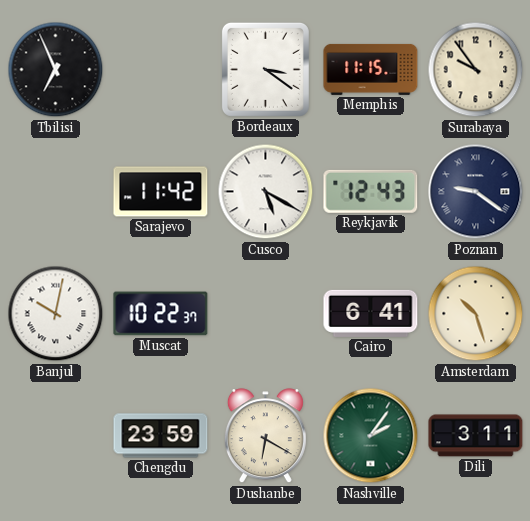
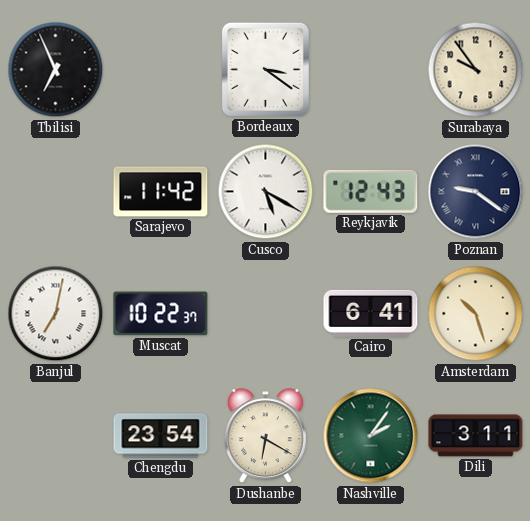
Memphis: 11:15 -> none (371, 69)
Banjul: 10:02 -> 7:02 (56, 314)
Chengdu: 23:59 -> 23:54 (161, 436)
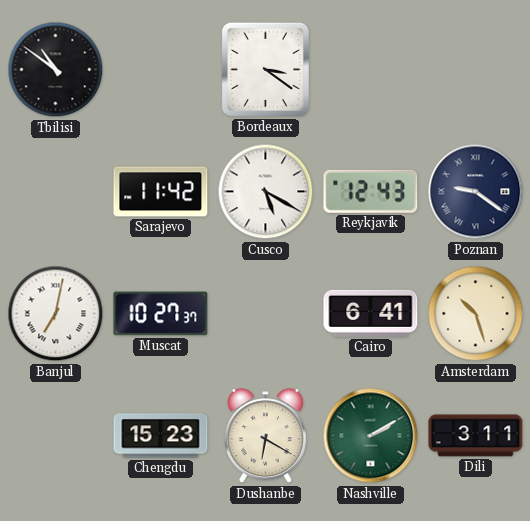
Tbilisi: 6:56 -> 10:51 (56, 70)
Surabaya: 9:54 -> none (476, 70)
Muscat: 10:22 -> 10:27 (161, 314)
Chengdu: 23:54 -> 15:23 (161, 436)
Nashville: 2:06 -> 2:10 (371, 436)
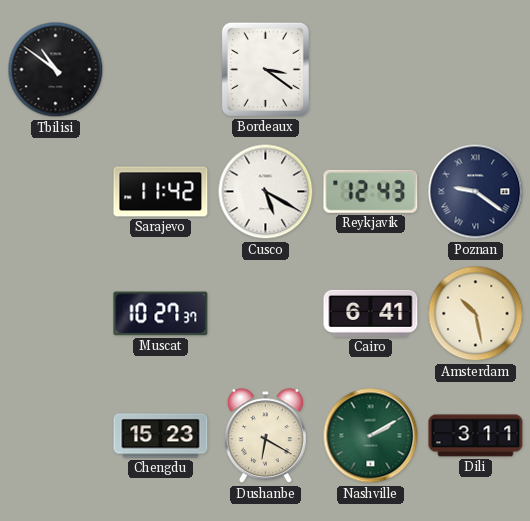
Banjul: 7:02 -> none (56, 314)
Amsterdam: 10:27 -> 10:28 (476, 314)
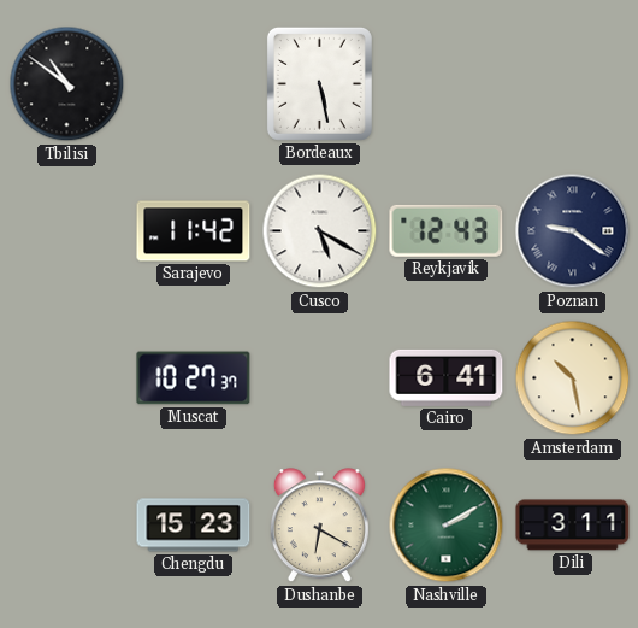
Bordeaux: 3:21 -> 5:28 (319, 83)
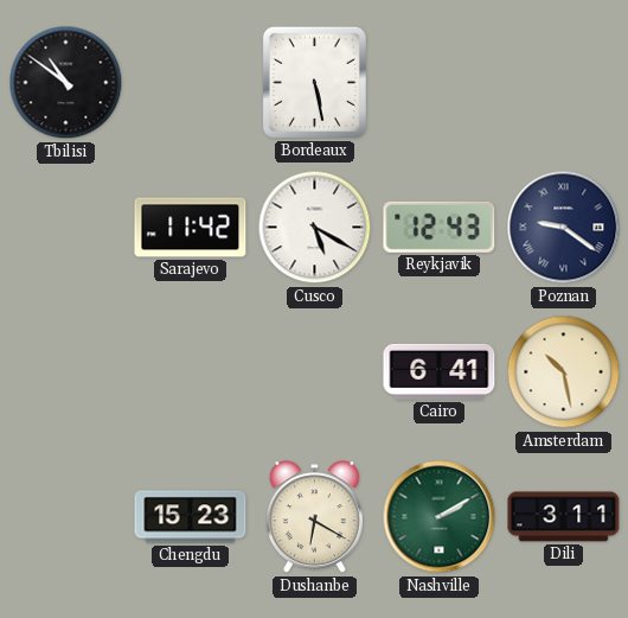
Muscat: 10:27 -> none (194, 378)
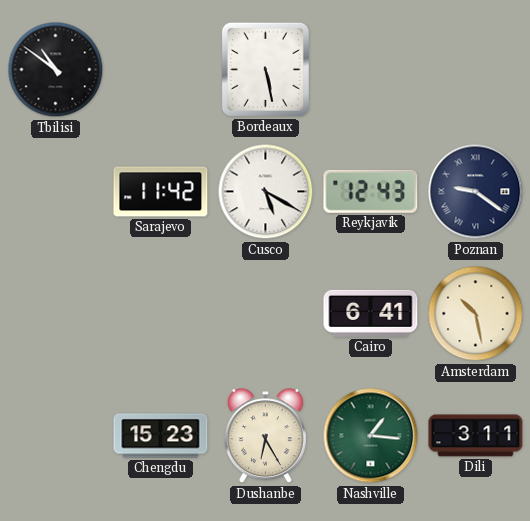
Dushanbe: 6:20 -> 6:25 (265, 436)
Nashville: 2:10 -> 1:16 (371, 436)
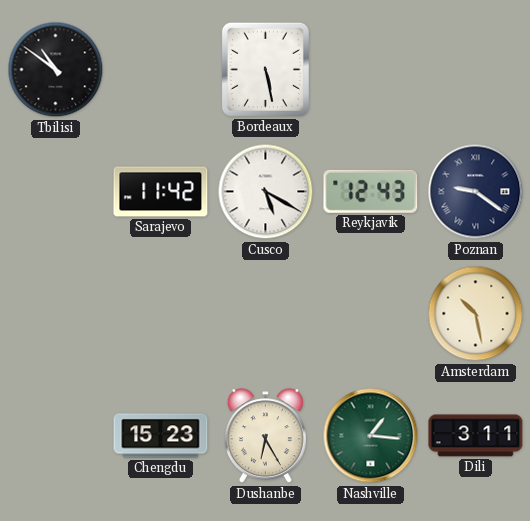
Cairo: 6:41 -> none (371, 313)
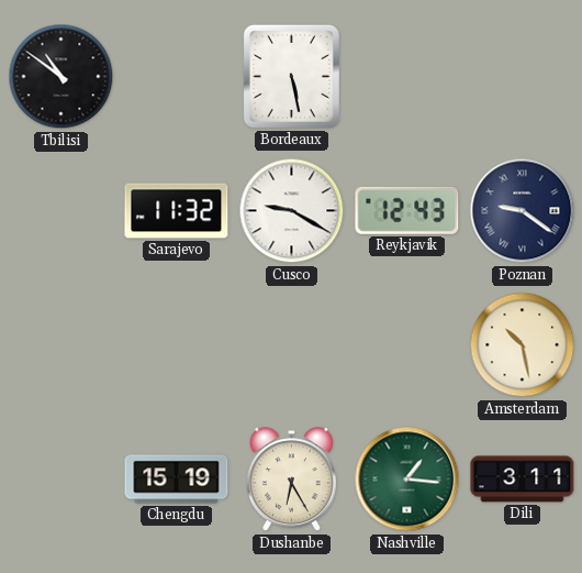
Sarajevo: 11:42 -> 11:32 (177, 211)
Cusco: 5:20 -> 9:20 (292, 211)
Chengdu: 15:23 -> 15:19 (177, 480)
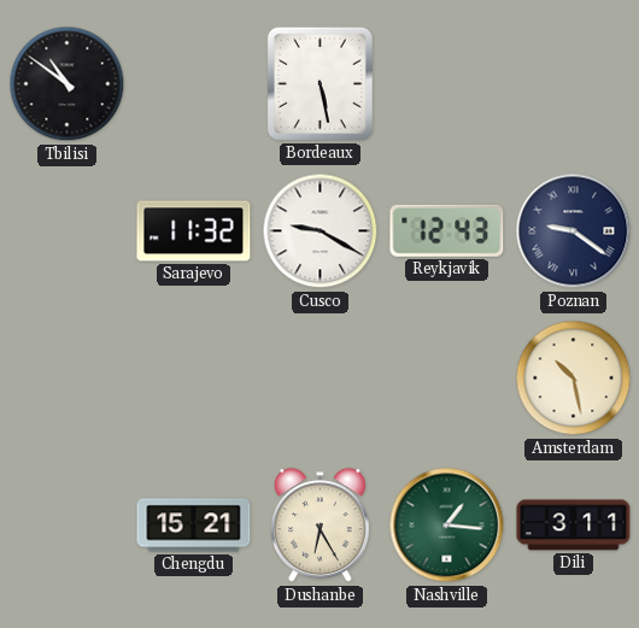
Chengdu: 15:19 -> 15:21 (194, 526)
